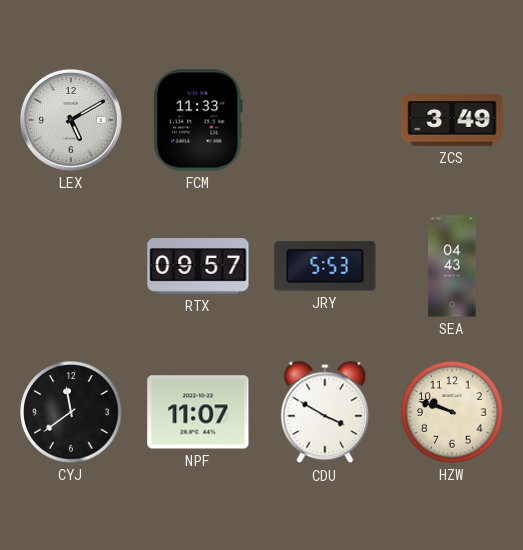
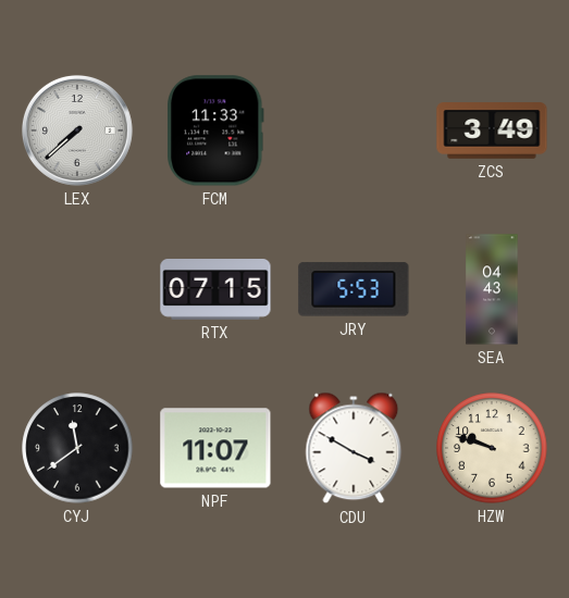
LEX: 5:10 -> 7:38 (77, 130)
RTX: 09:57 -> 07:15 (215, 290)
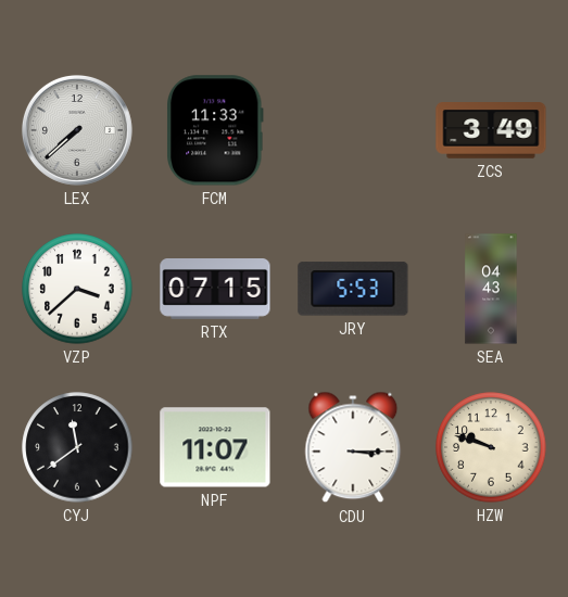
VZP: none -> 3:38 (77, 289)
CDU: 3:50 -> 3:15 (353, 447)
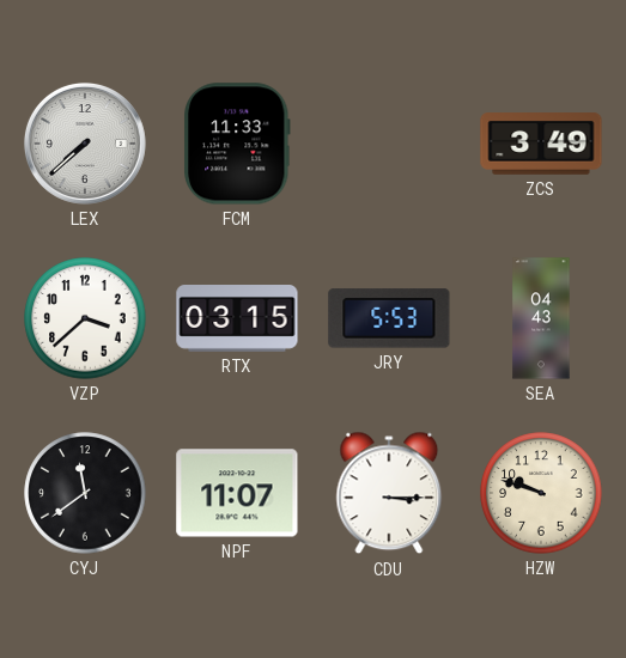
RTX: 07:15 -> 03:15 (237, 319)
